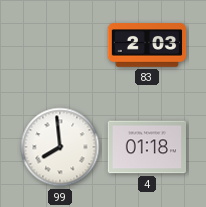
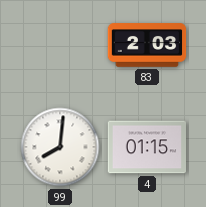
99: 7:59 -> 8:01 (60, 147)
4: 01:18 -> 01:15 (147, 147)
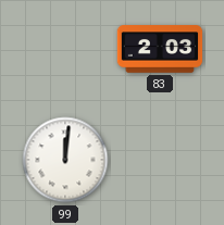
99: 8:01 -> 12:01 (65, 160)
4: 01:15 -> none (147, 147)
